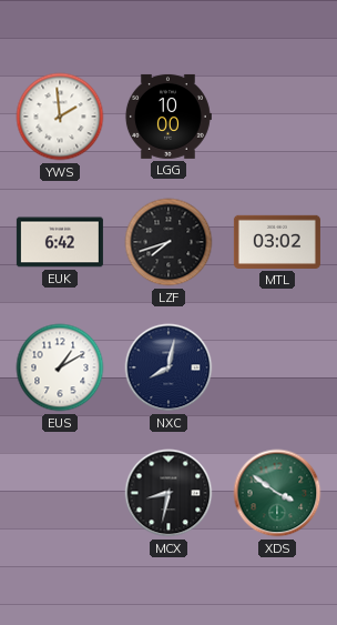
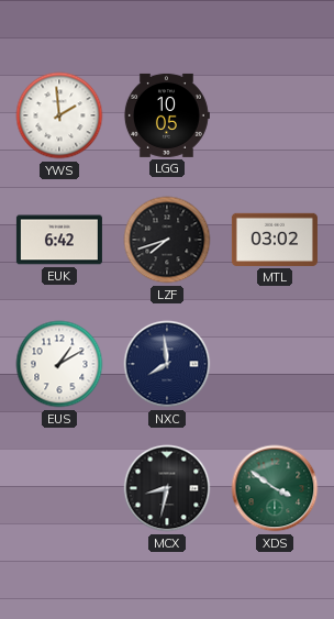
LGG: 10:00 -> 10:05 (166, 115)
NXC: 8:02 -> 7:59 (167, 364)
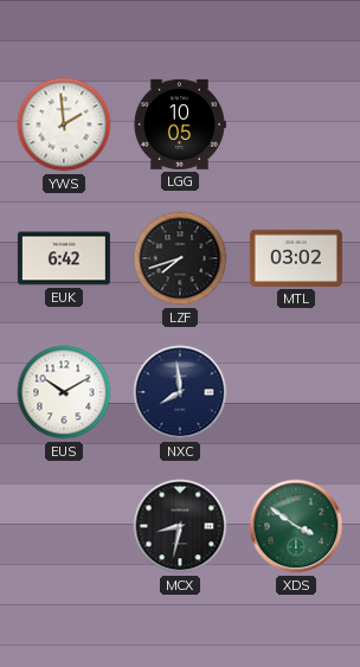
EUS: 1:10 -> 10:10 (64, 392)
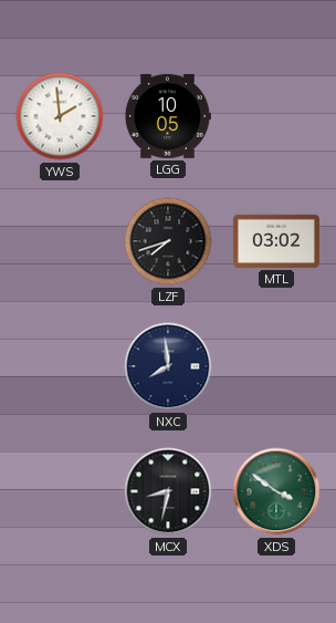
EUK: 6:42 -> none (64, 258)
EUS: 10:10 -> none (64, 392)
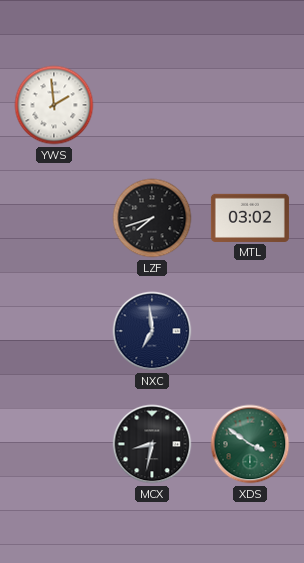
LGG: 10:05 -> none (167, 116)
NXC: 7:59 -> 6:59 (152, 331)
